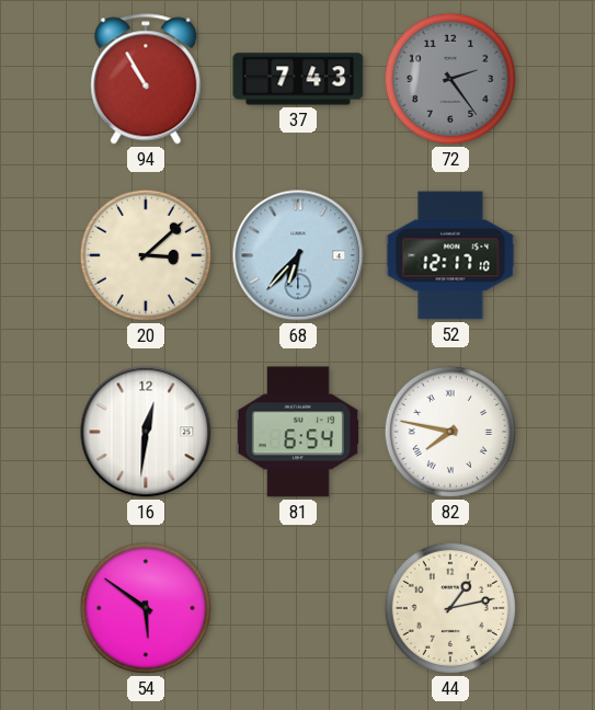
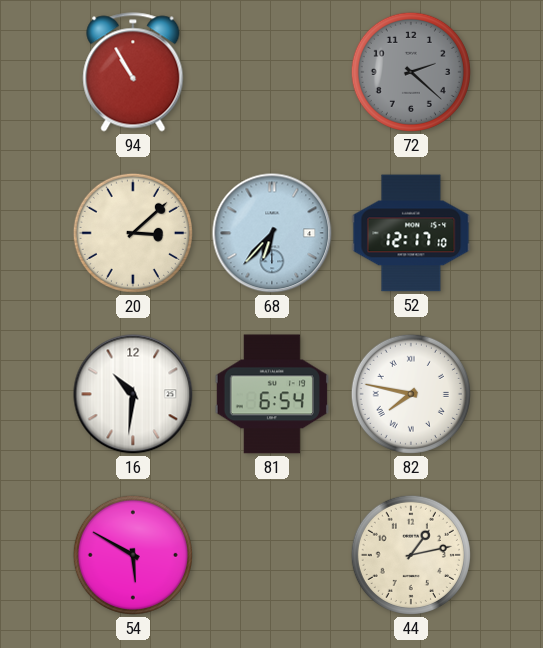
37: 7:43 -> none (298, 79)
72: 2:24 -> 2:22 (411, 72)
16: 12:31 -> 10:31 (133, 394)
54: 5:51 -> 5:50 (133, 555)
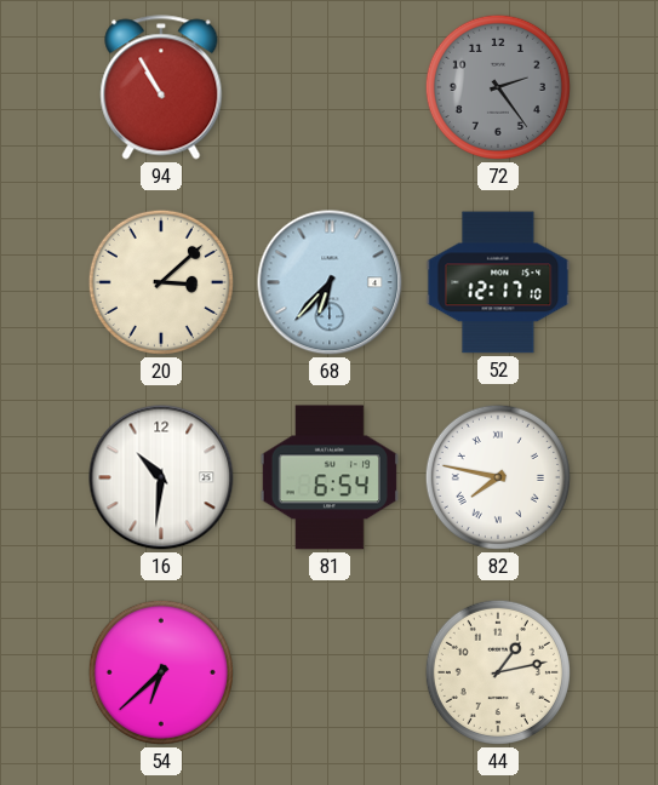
72: 2:22 -> 2:24 (498, 87)
54: 5:50 -> 6:38 (161, 672)
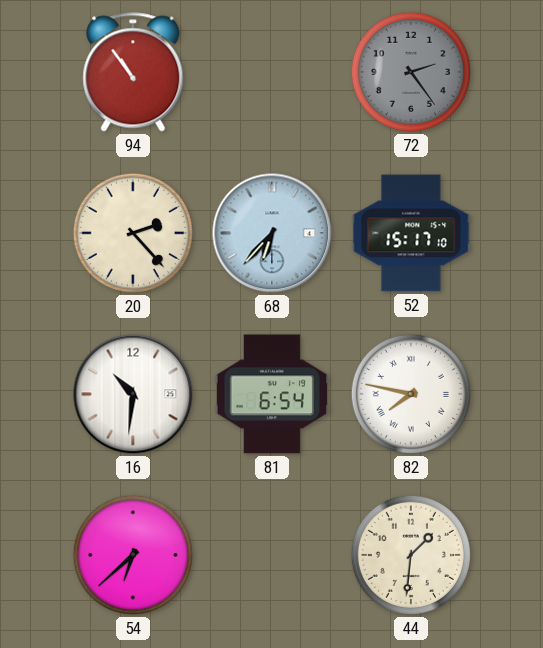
94: 10:55 -> 10:54 (133, 72)
20: 3:08 -> 2:23 (133, 233)
52: 12:17 -> 15:17 (411, 233)
44: 1:13 -> 1:31 (411, 555)
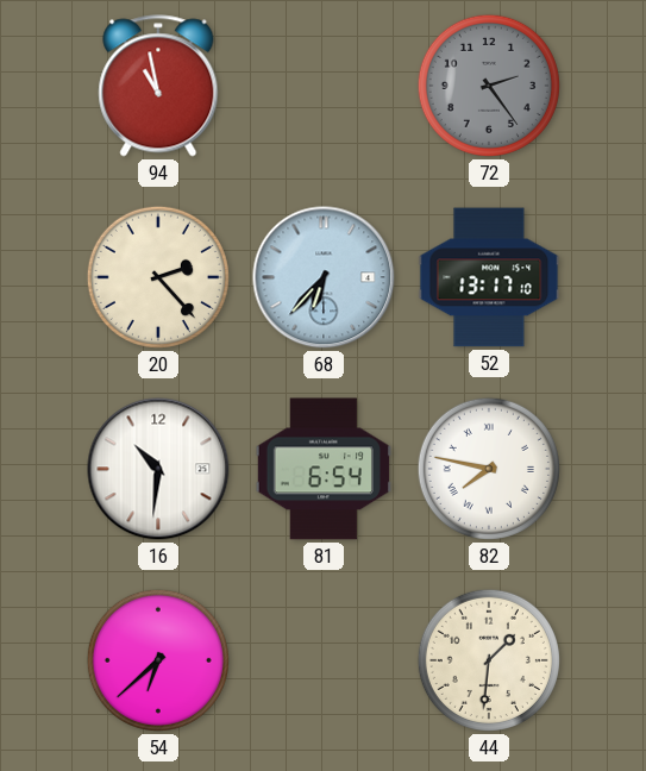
94: 10:54 -> 10:58 (158, 86)
52: 15:17 -> 13:17 (489, 277)
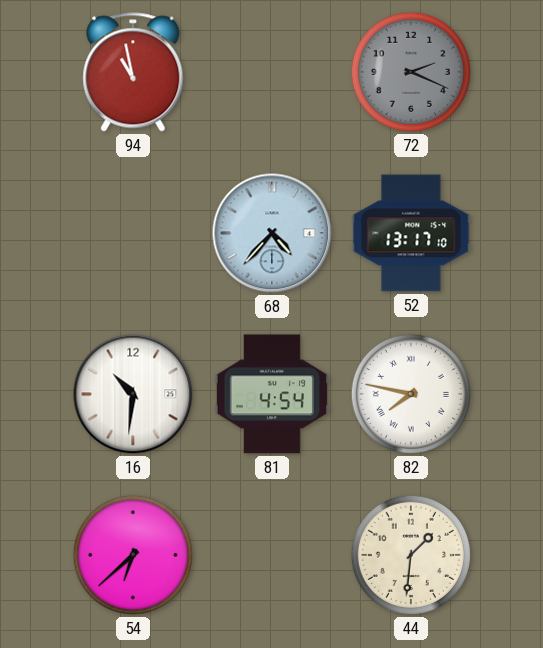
72: 2:24 -> 2:19 (411, 72)
20: 2:23 -> none (158, 277)
68: 6:37 -> 4:37 (272, 233)
81: 6:54 -> 4:54 (272, 394)
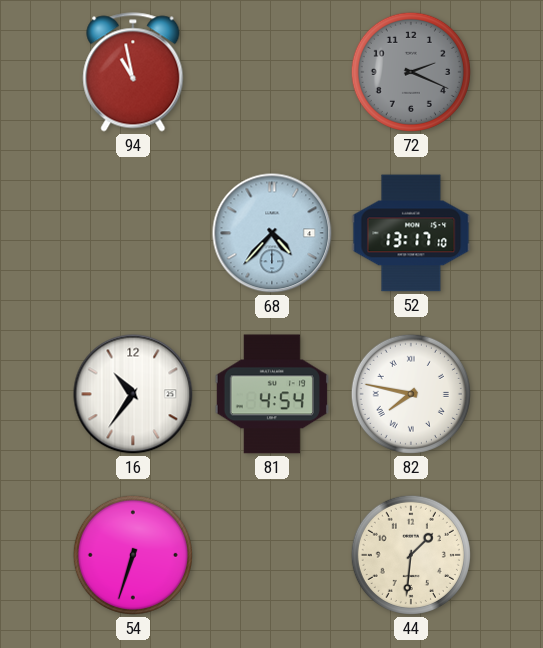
16: 10:31 -> 10:36 (133, 394)
54: 6:38 -> 6:33 (133, 555)
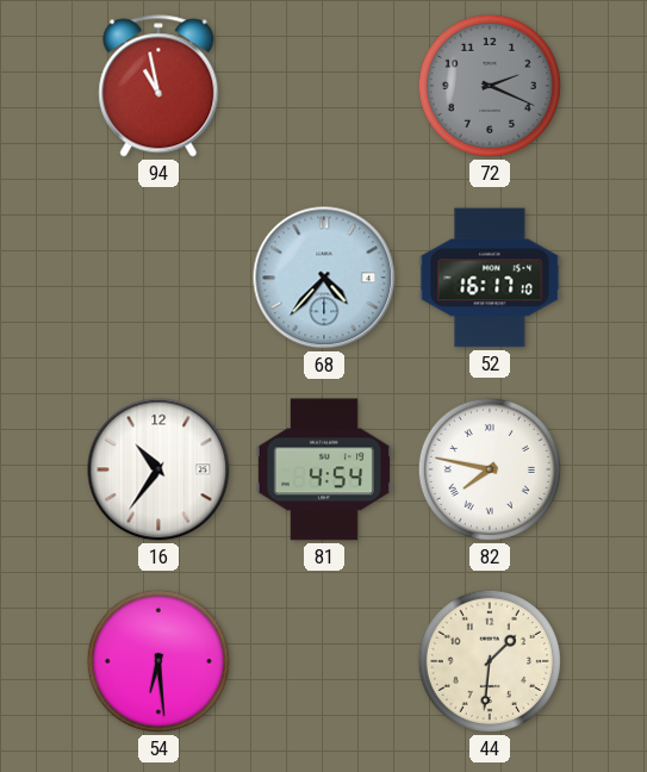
52: 13:17 -> 16:17 (490, 278)
54: 6:33 -> 6:29 (158, 661)
